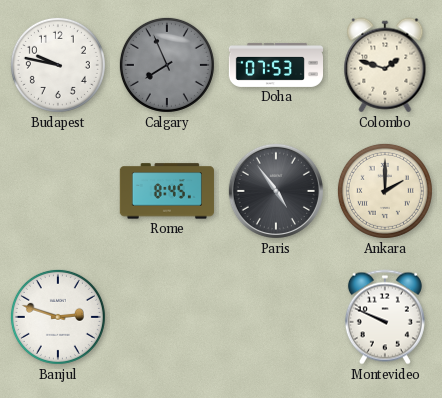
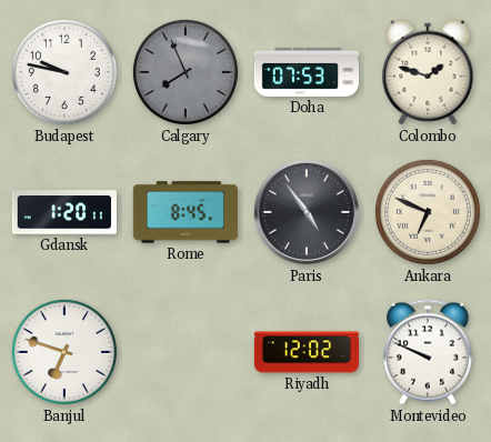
Gdansk: none -> 1:20 (64, 212)
Ankara: 2:00 -> 6:49 (428, 212)
Banjul: 2:48 -> 6:48 (64, 352)
Riyadh: none -> 12:02 (305, 352)
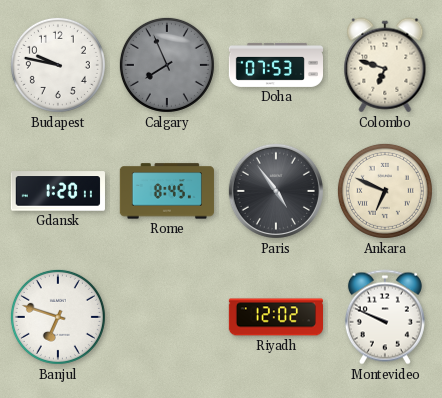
Colombo: 1:48 -> 6:48 (385, 65)
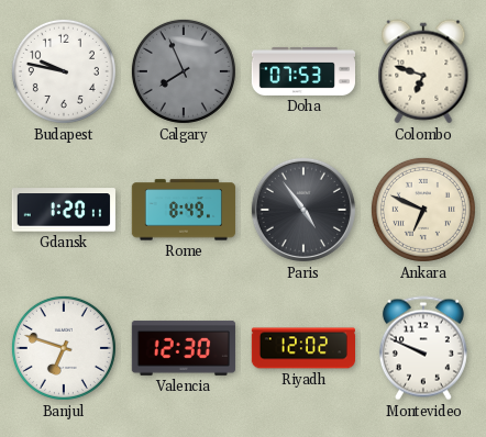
Rome: 8:45 -> 8:49 (184, 210)
Valencia: none -> 12:30 (184, 348)
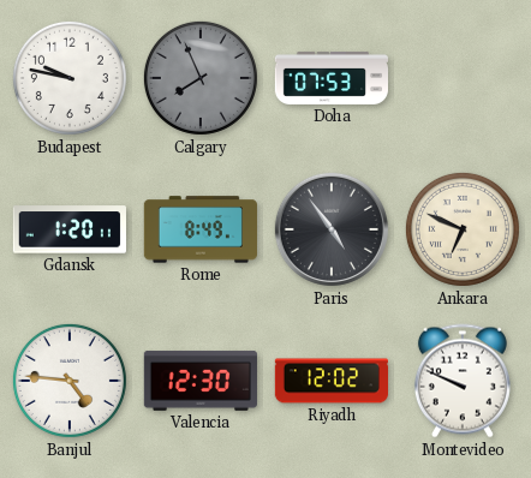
Colombo: 6:48 -> none (423, 71)
Banjul: 6:48 -> 4:46 (70, 381)
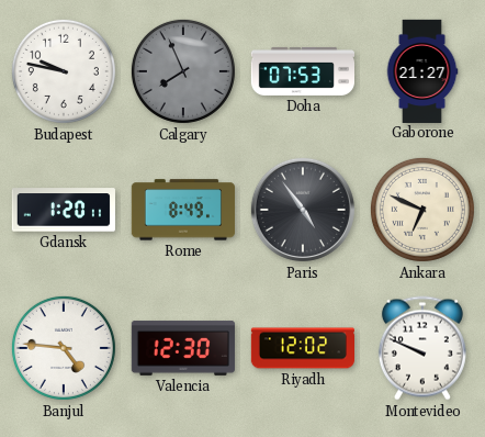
Gaborone: none -> 21:27 (422, 70)
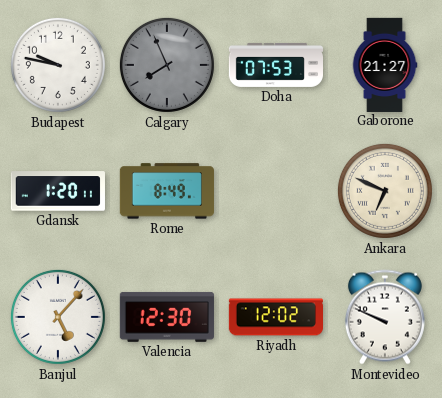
Paris: 4:54 -> none (303, 210)
Banjul: 4:46 -> 5:07 (58, 317)
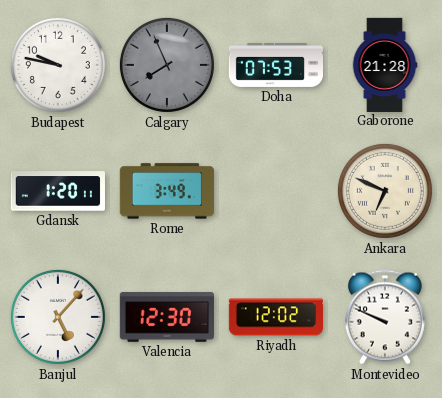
Gaborone: 21:27 -> 21:28 (385, 64)
Rome: 8:49 -> 3:49 (167, 191)
